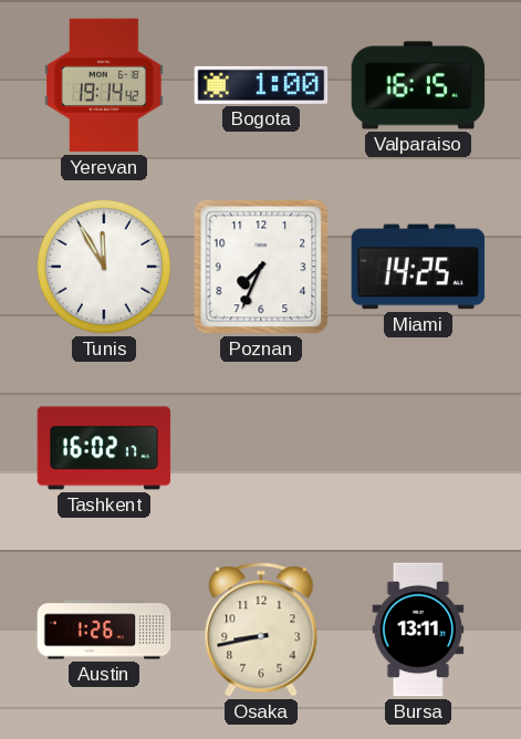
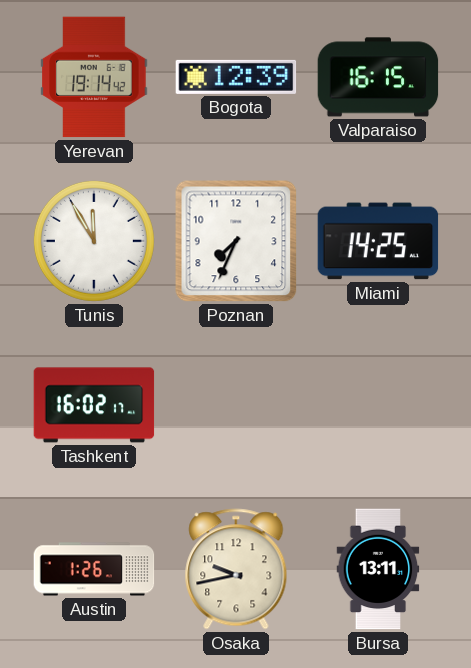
Bogota: 1:00 -> 12:39 (236, 77)
Osaka: 8:43 -> 9:43 (236, 569)
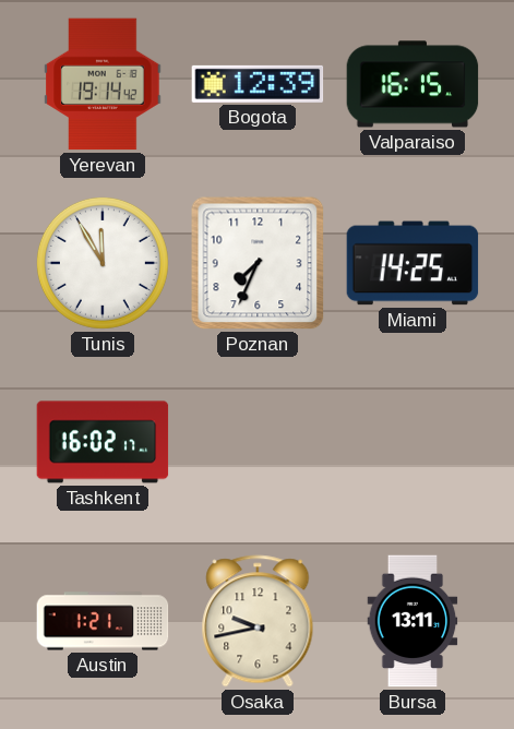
Austin: 1:26 -> 1:21 (103, 621)
